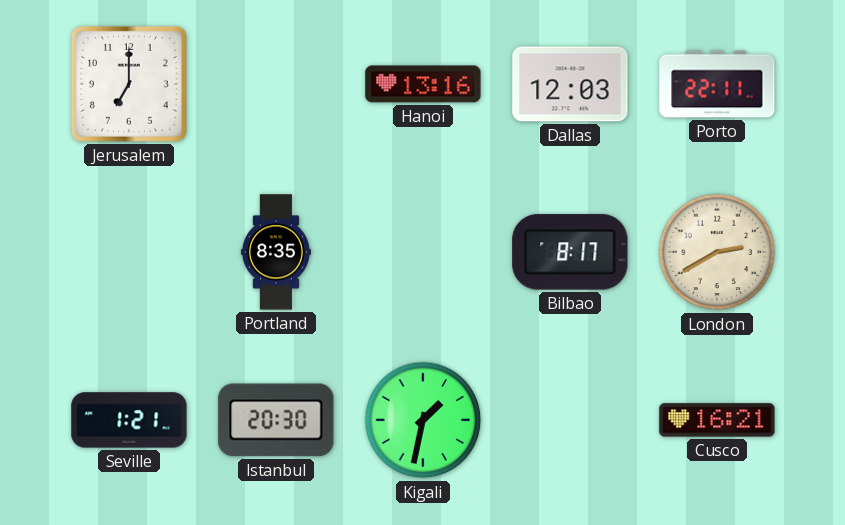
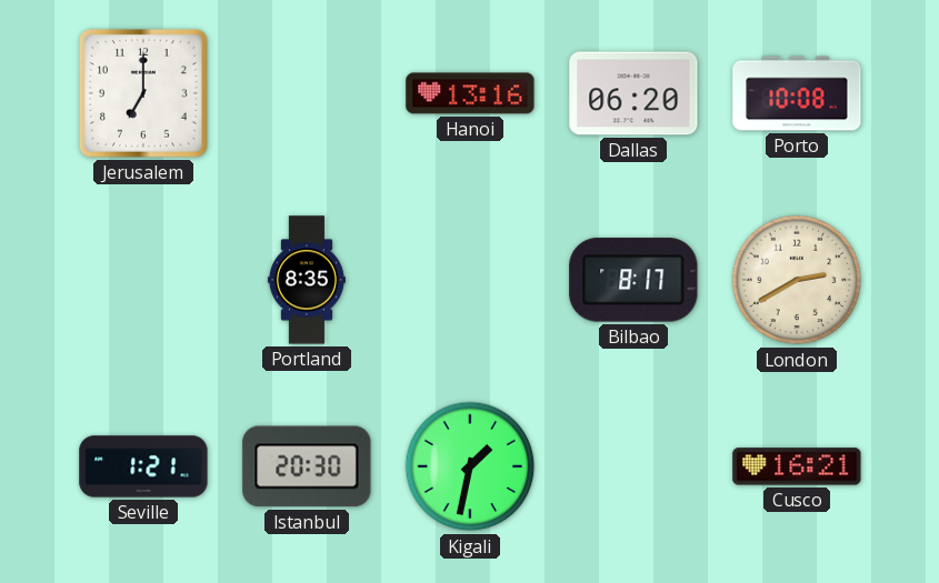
Dallas: 12:03 -> 06:20 (633, 93)
Porto: 22:11 -> 10:08 (797, 93)
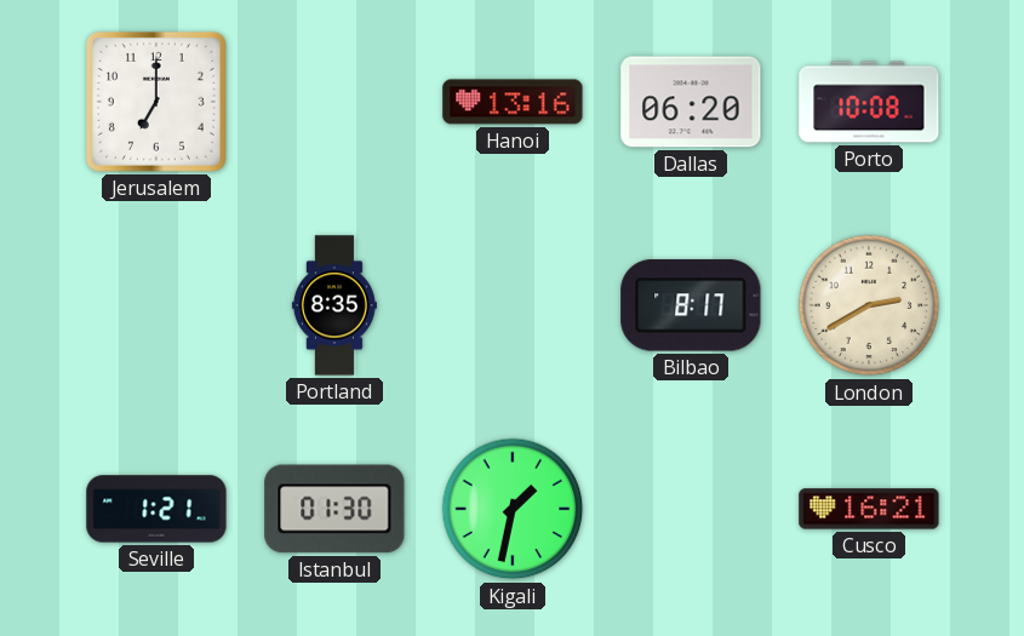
Istanbul: 20:30 -> 01:30 (334, 509)
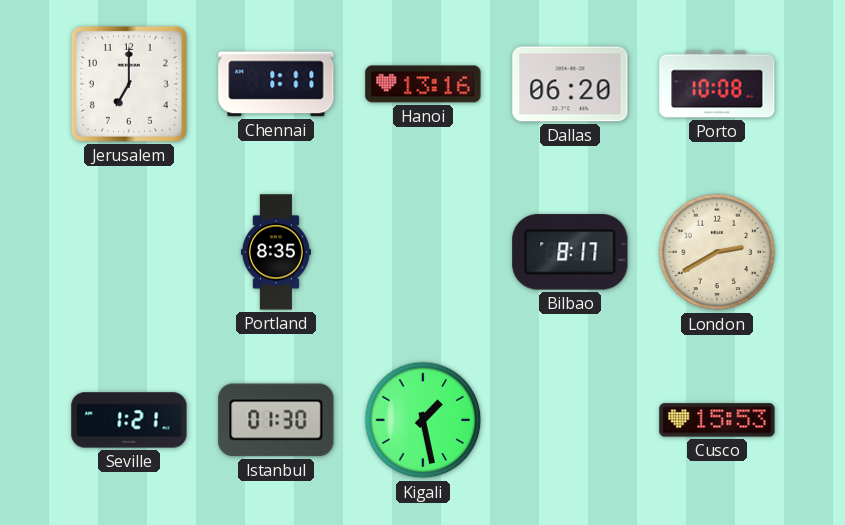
Chennai: none -> 1:11 (276, 84)
Kigali: 1:32 -> 1:28 (423, 420)
Cusco: 16:21 -> 15:53 (717, 420)
